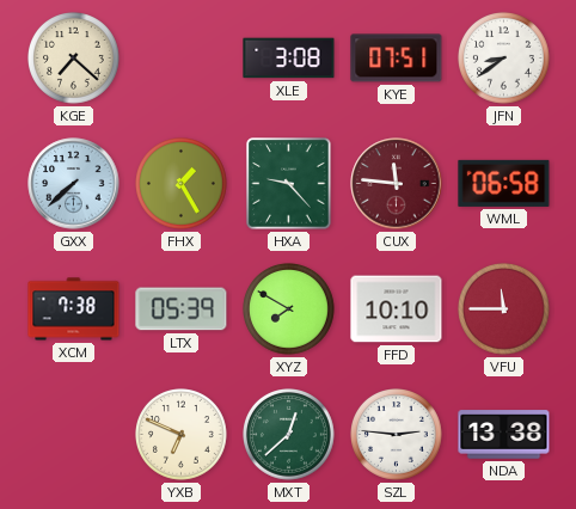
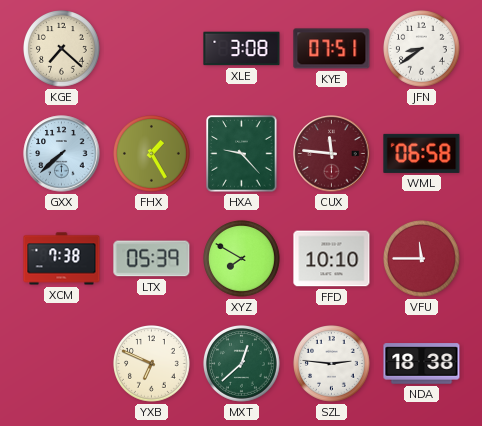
NDA: 13:38 -> 18:38 (422, 364)
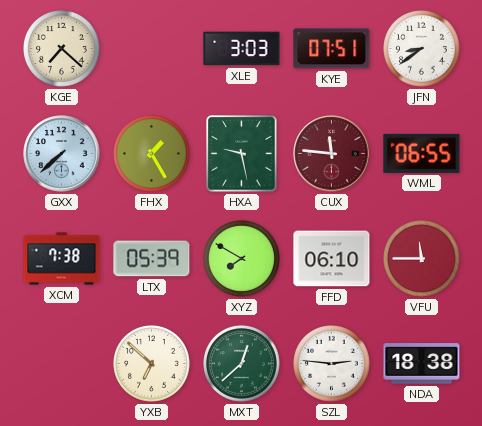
XLE: 3:08 -> 3:03 (242, 49)
HXA: 9:23 -> 9:28 (242, 154)
WML: 06:58 -> 06:55 (422, 153)
FFD: 10:10 -> 06:10 (332, 259)
YXB: 6:49 -> 6:52 (152, 364)
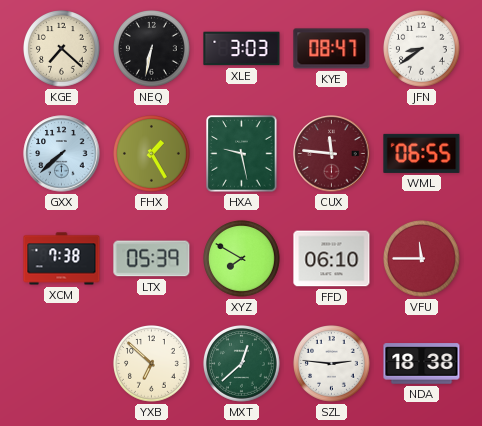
NEQ: none -> 6:32 (152, 49)
KYE: 07:51 -> 08:47 (332, 49)
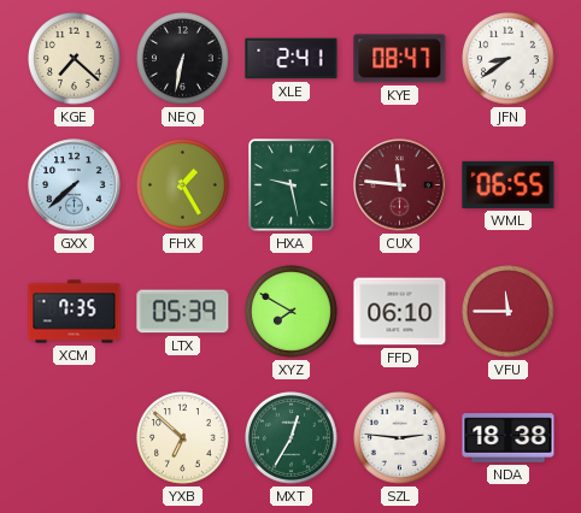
XLE: 3:03 -> 2:41 (292, 59)
XCM: 7:38 -> 7:35 (75, 312)
MXT: 12:38 -> 12:35 (292, 438)
